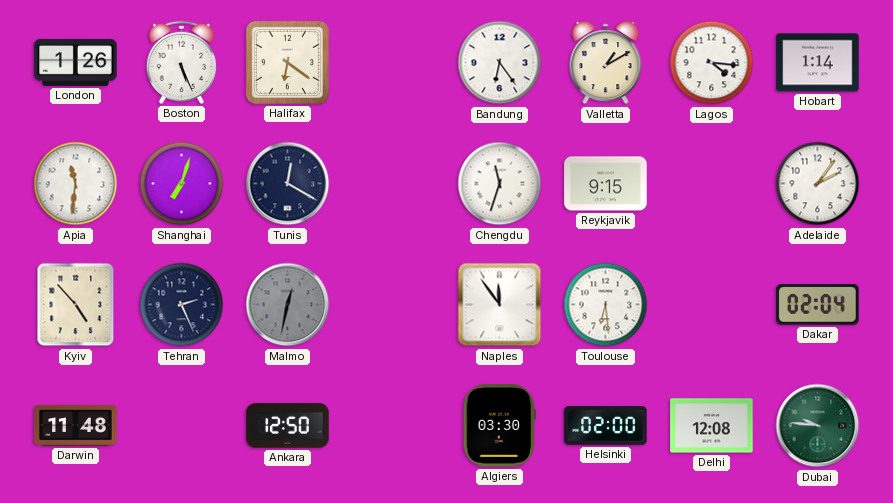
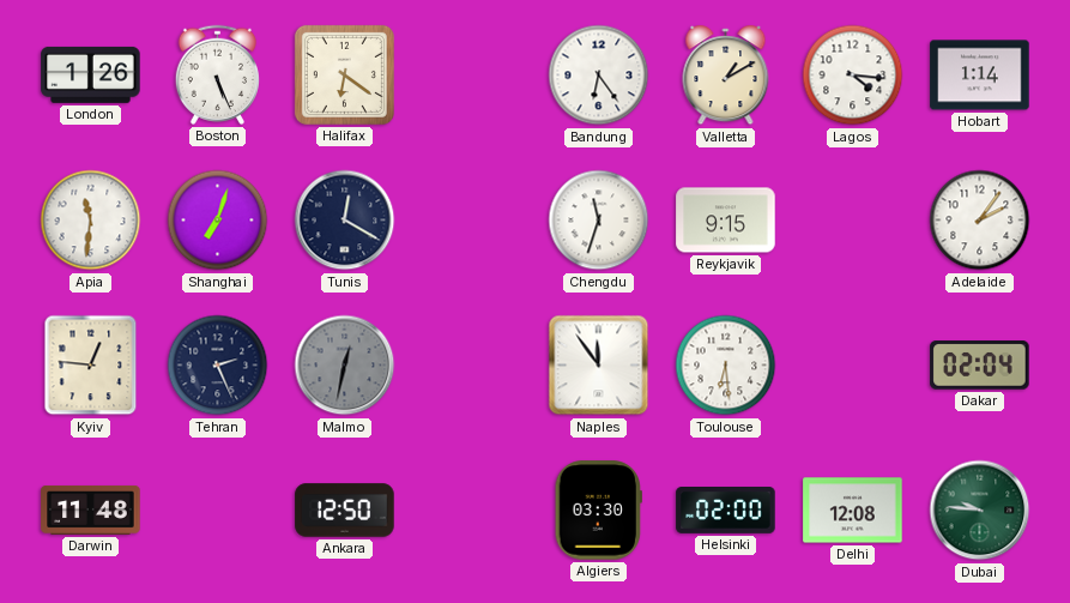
Kyiv: 4:53 -> 12:46 (91, 366)
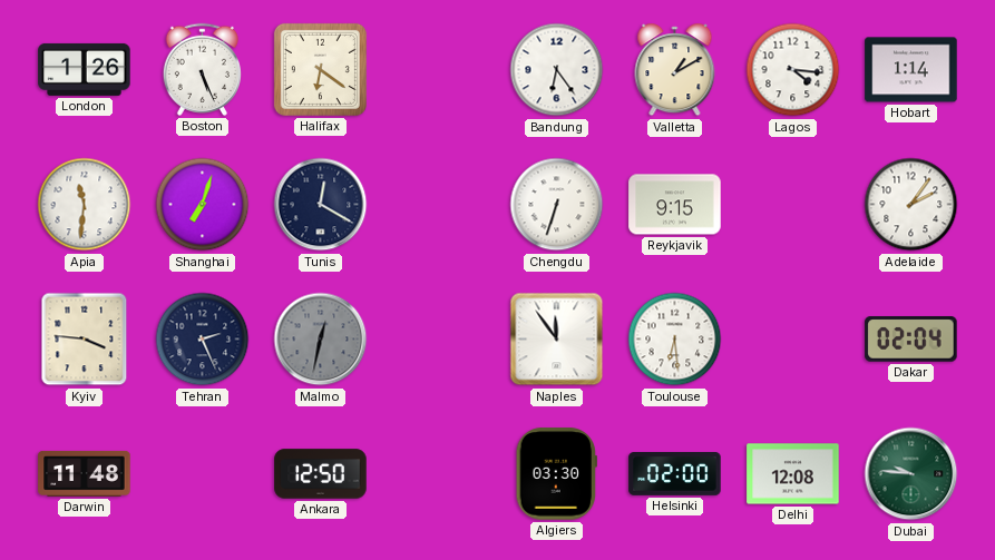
Chengdu: 11:33 -> 6:33 (557, 205)
Kyiv: 12:46 -> 3:46 (85, 340)
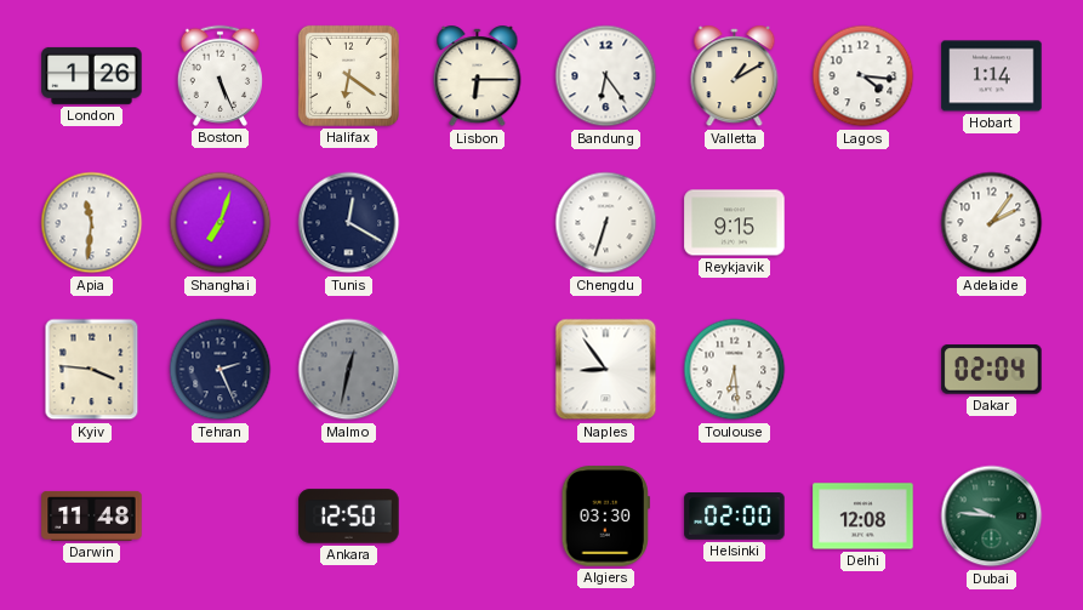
Lisbon: none -> 6:15 (478, 76)
Naples: 11:54 -> 8:54 (606, 370)
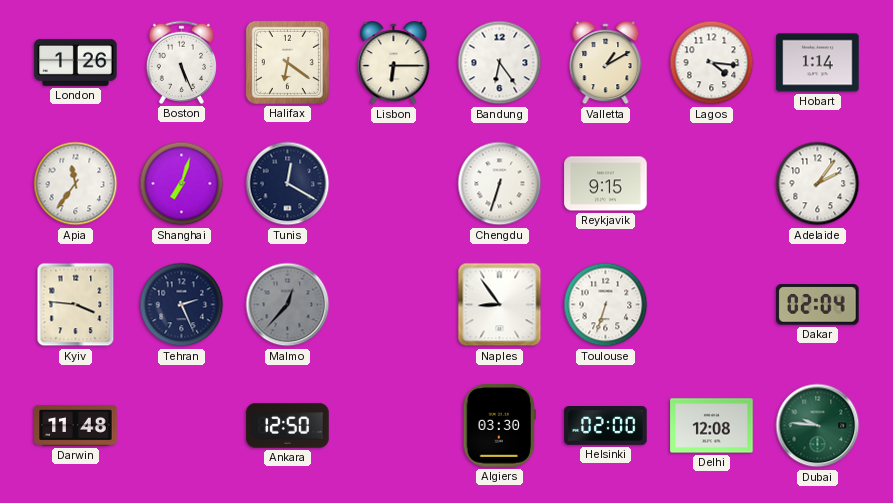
Apia: 11:31 -> 11:36 (76, 184)
Malmo: 12:32 -> 12:37 (288, 305)
Toulouse: 6:29 -> 6:33 (606, 305)
